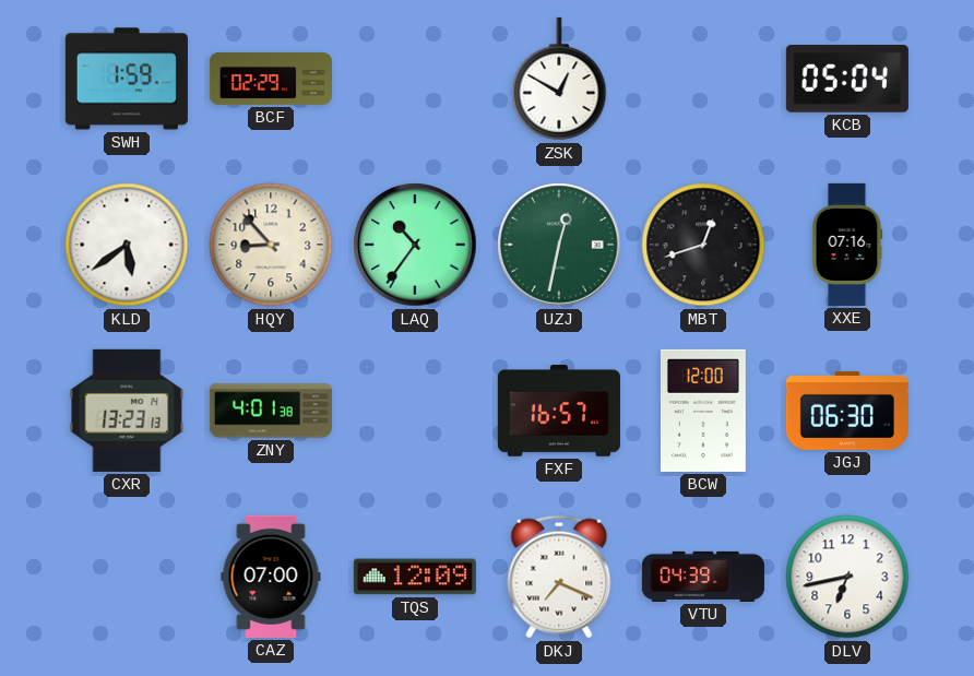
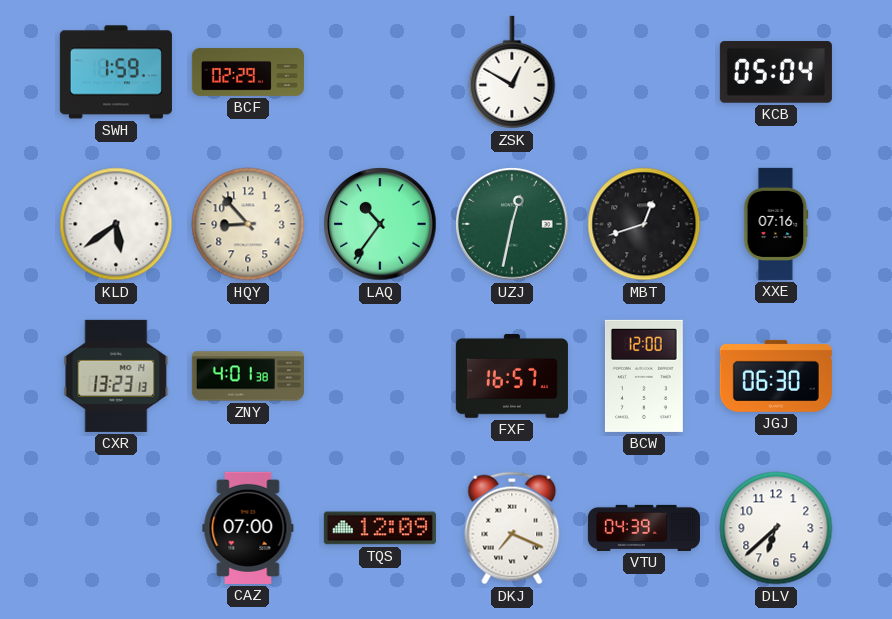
DLV: 6:43 -> 6:38 (776, 528)
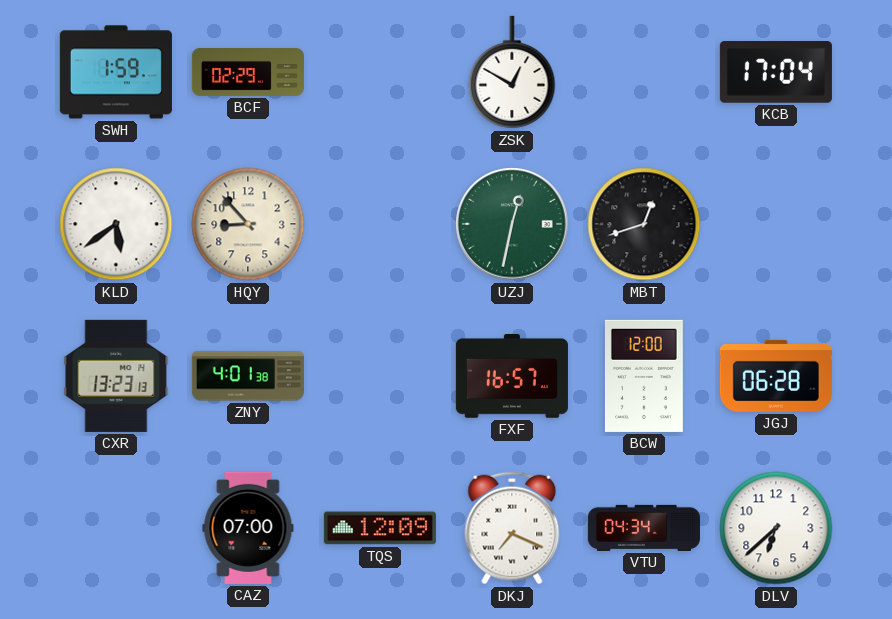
KCB: 05:04 -> 17:04 (776, 72)
LAQ: 10:36 -> none (380, 224)
XXE: 07:16 -> none (776, 224)
JGJ: 06:30 -> 06:28 (776, 376)
VTU: 04:39 -> 04:34 (644, 528)
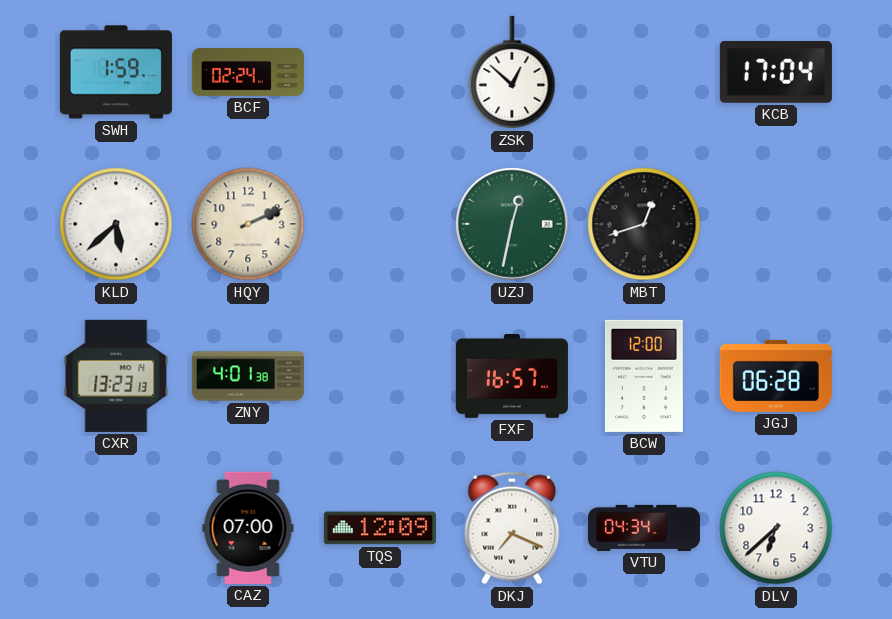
BCF: 02:29 -> 02:24 (248, 72)
ZSK: 12:50 -> 12:52 (512, 72)
KLD: 5:39 -> 5:38 (116, 224)
HQY: 8:53 -> 2:11 (248, 224)
